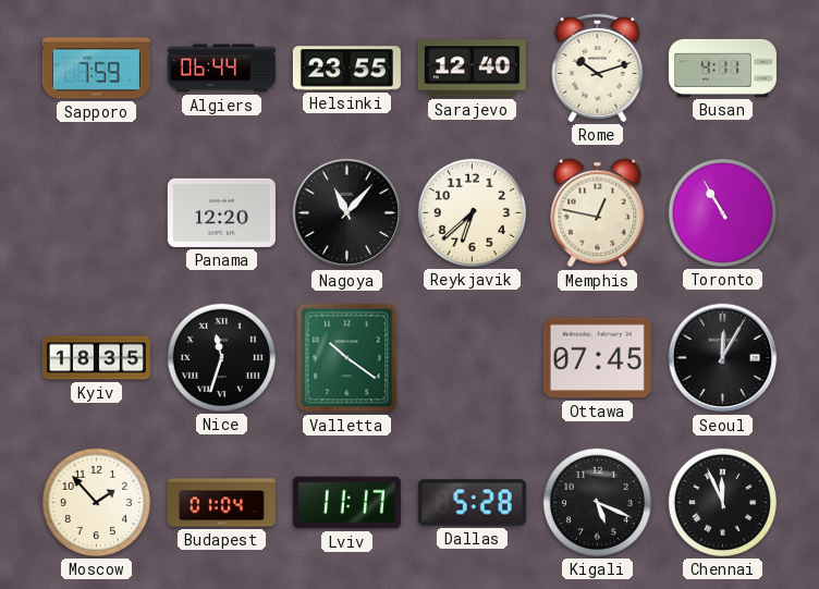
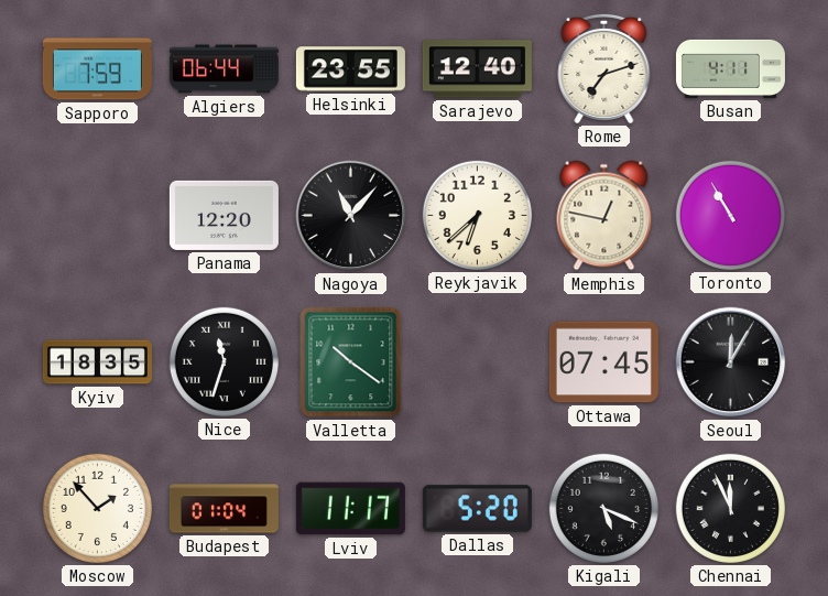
Rome: 10:12 -> 7:12 (604, 68)
Dallas: 5:28 -> 5:20 (477, 509)
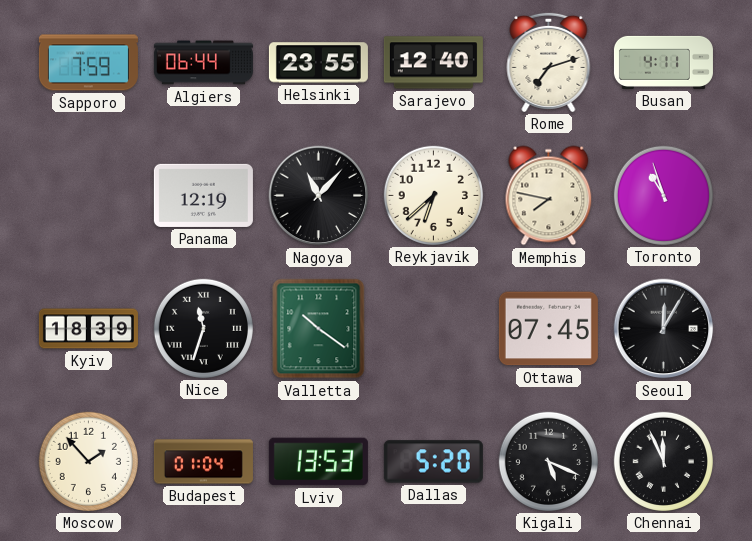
Panama: 12:20 -> 12:19 (203, 195)
Memphis: 12:47 -> 7:47 (549, 196)
Toronto: 10:55 -> 10:57 (663, 195)
Kyiv: 18:35 -> 18:39 (88, 329)
Lviv: 11:17 -> 13:53 (318, 462)
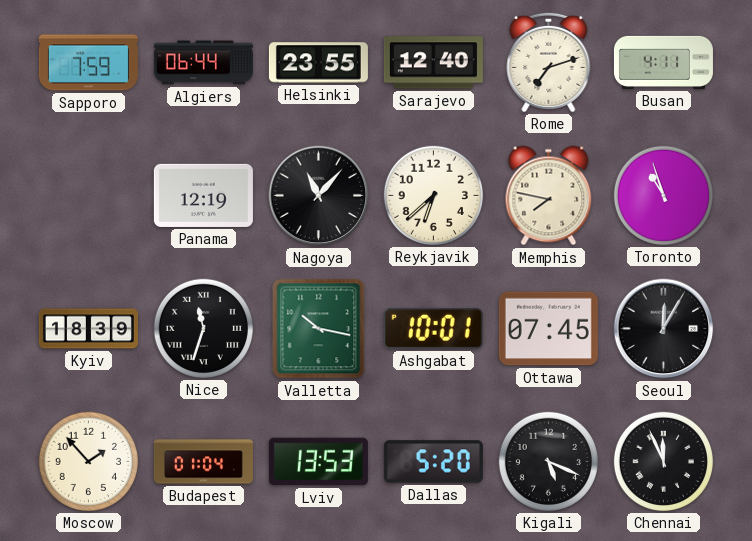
Valletta: 10:21 -> 10:17 (319, 329)
Ashgabat: none -> 10:01 (433, 329)
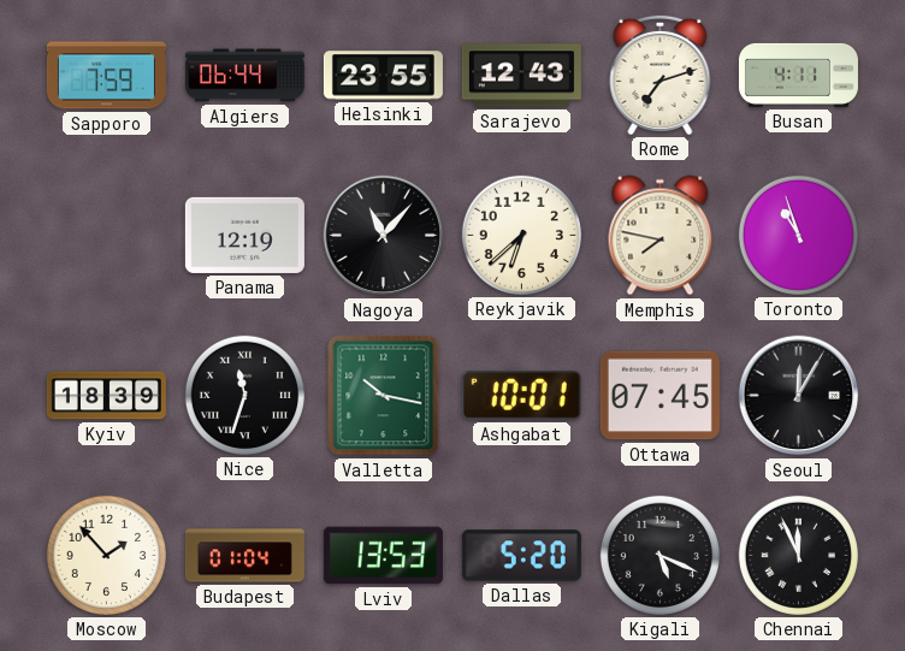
Sarajevo: 12:40 -> 12:43 (521, 76)
